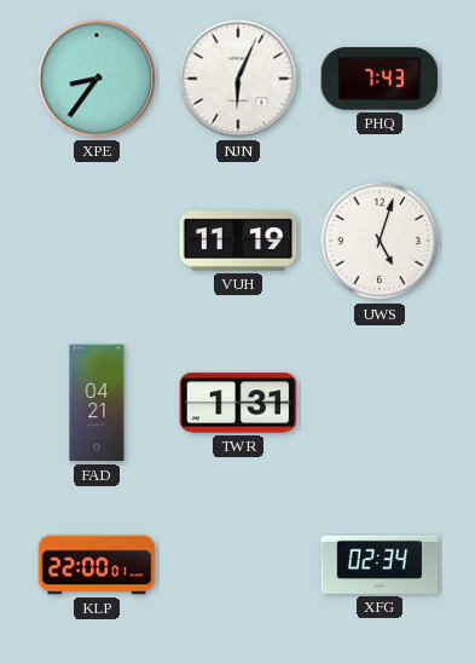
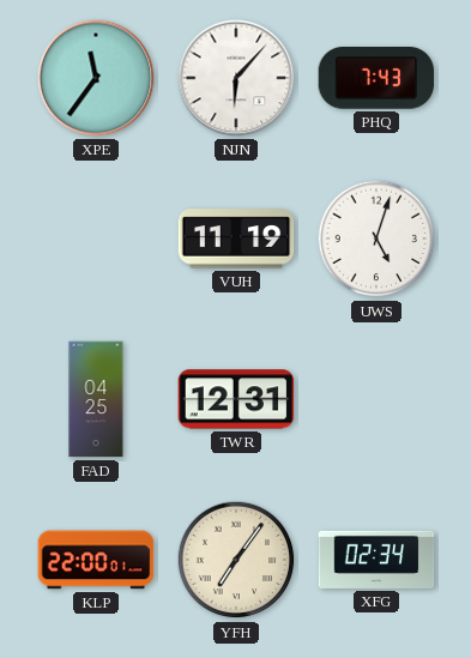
XPE: 8:36 -> 11:36 (96, 78)
NJN: 6:04 -> 6:07 (236, 78)
FAD: 04:21 -> 04:25 (96, 399)
TWR: 1:31 -> 12:31 (236, 399)
YFH: none -> 7:06 (236, 560)
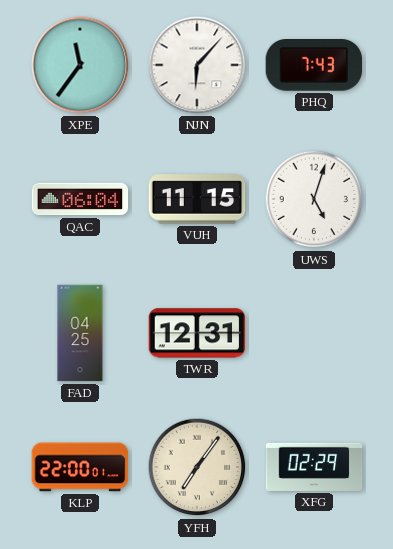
QAC: none -> 06:04 (80, 199)
VUH: 11:19 -> 11:15 (197, 199)
XFG: 02:34 -> 02:29 (314, 467)
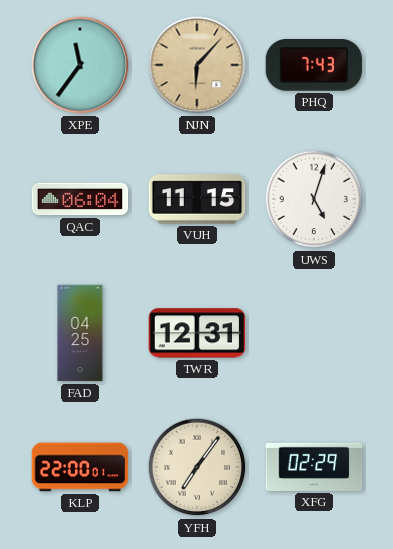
NJN dial: white -> champagne (197, 65)
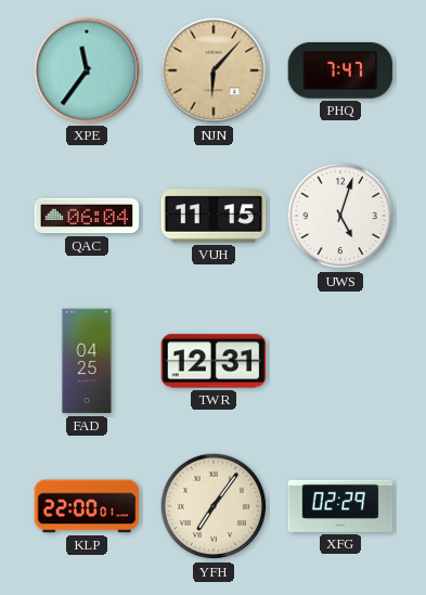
PHQ: 7:43 -> 7:47 (340, 72)
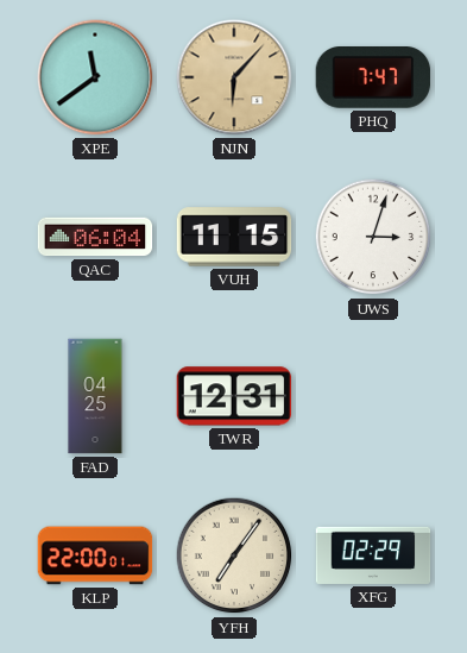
XPE: 11:36 -> 11:39 (95, 77)
UWS: 5:03 -> 3:03 (373, 237)
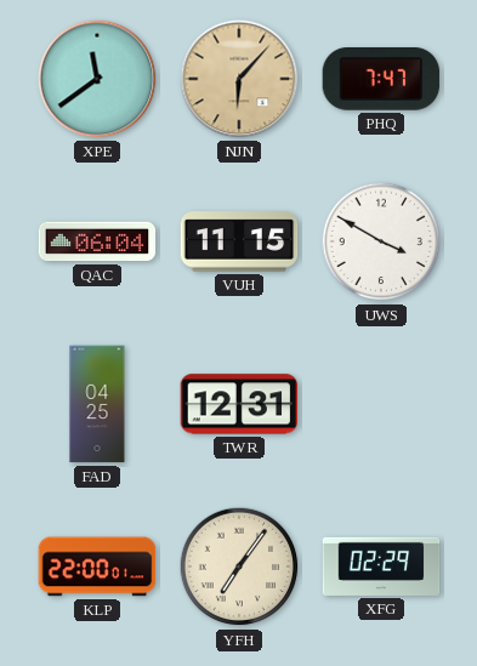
UWS: 3:03 -> 3:50 (381, 241)
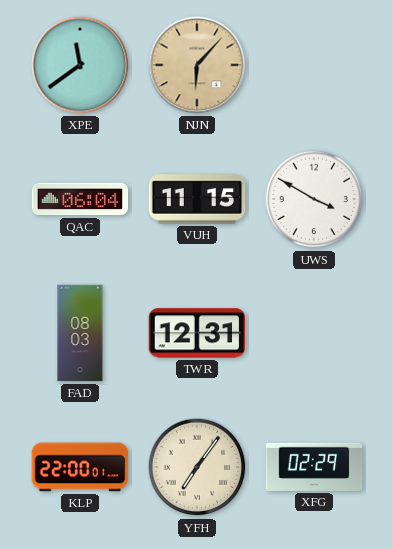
PHQ: 7:47 -> none (381, 80)
FAD: 04:25 -> 08:03 (80, 333)
